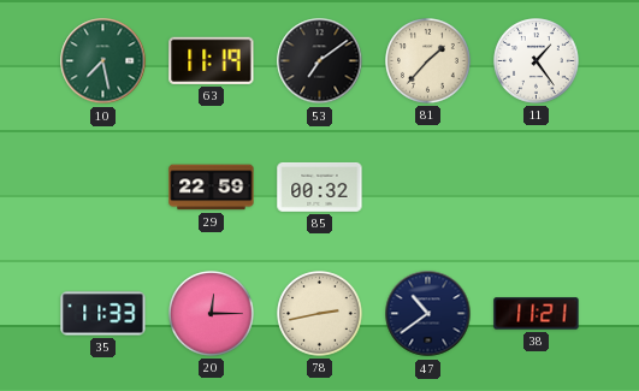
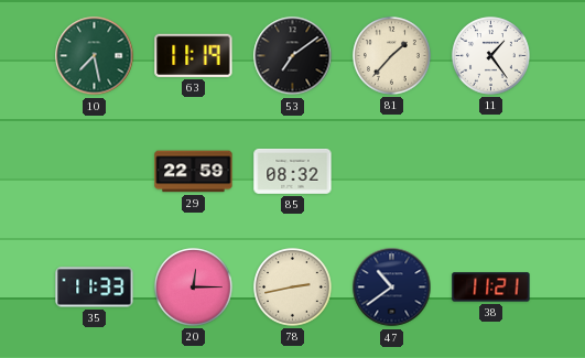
85: 00:32 -> 08:32 (293, 171)
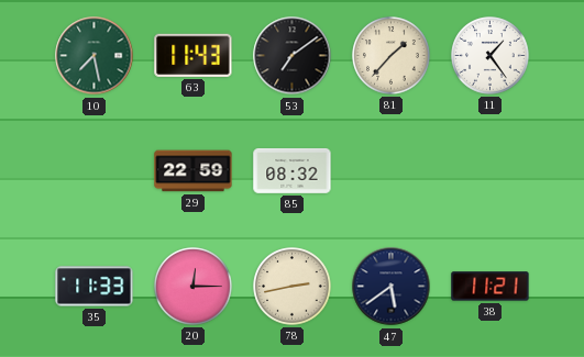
63: 11:19 -> 11:43 (194, 55)
47: 10:39 -> 5:39 (392, 287)
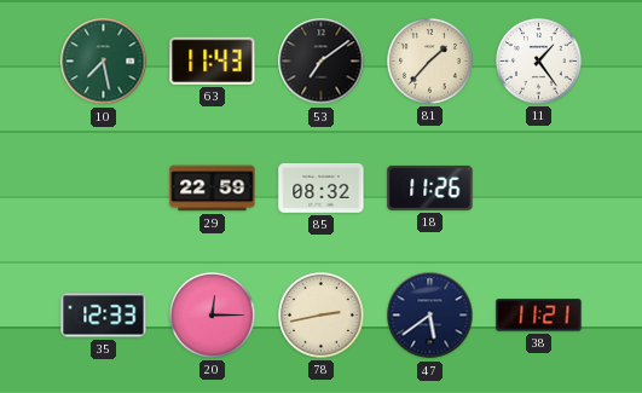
18: none -> 11:26 (430, 187)
35: 11:33 -> 12:33 (104, 316)
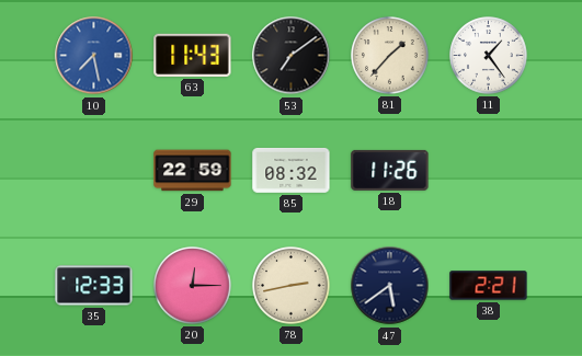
10 dial: green -> blue (94, 56)
38: 11:21 -> 2:21 (489, 286)
